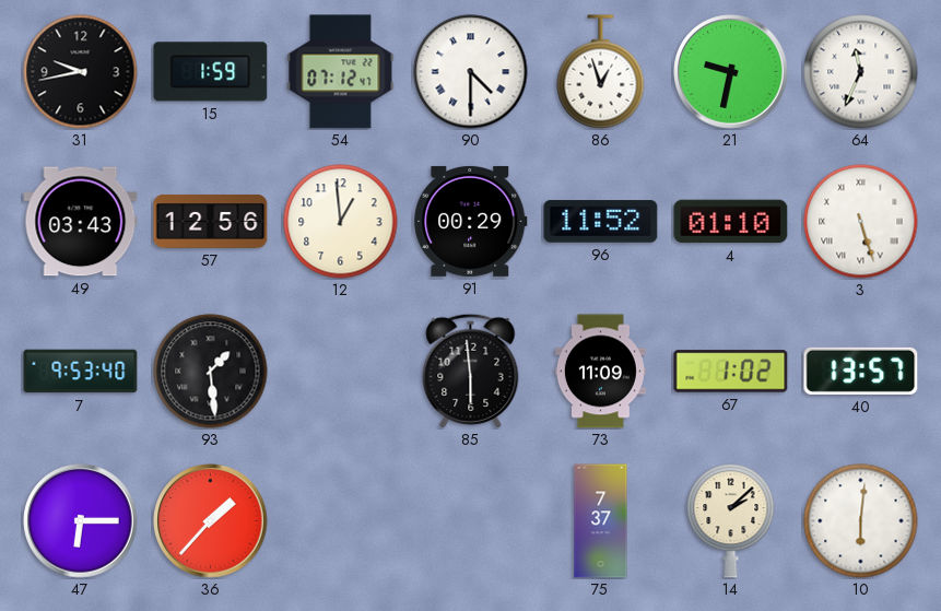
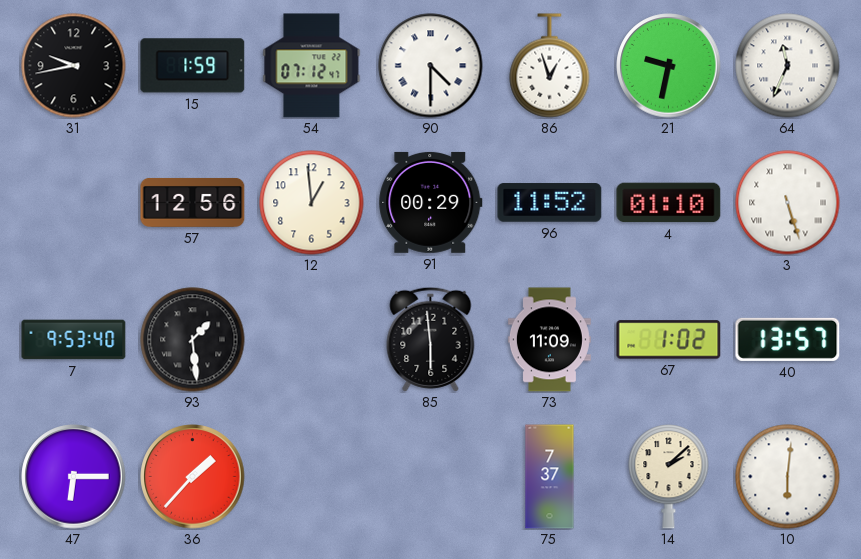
49: 03:43 -> none (81, 222)
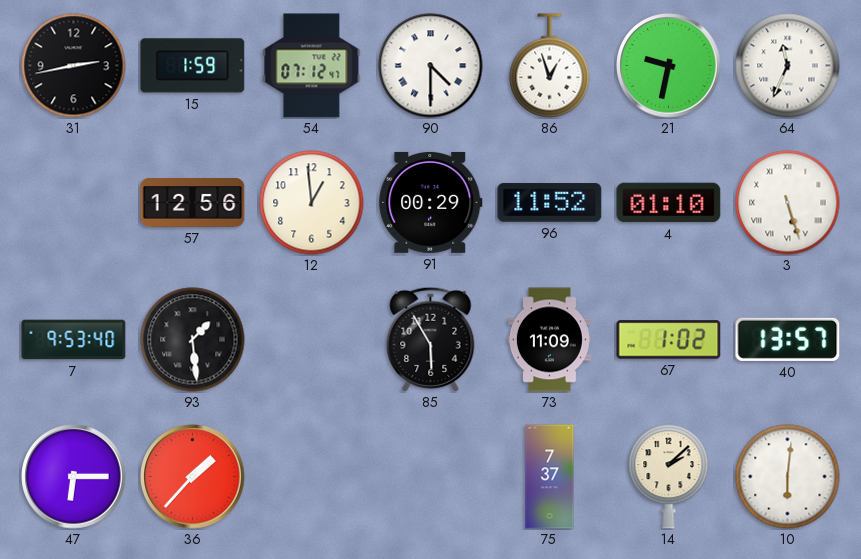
31: 9:43 -> 2:43 (74, 66)
85: 5:59 -> 5:55 (431, 339)
